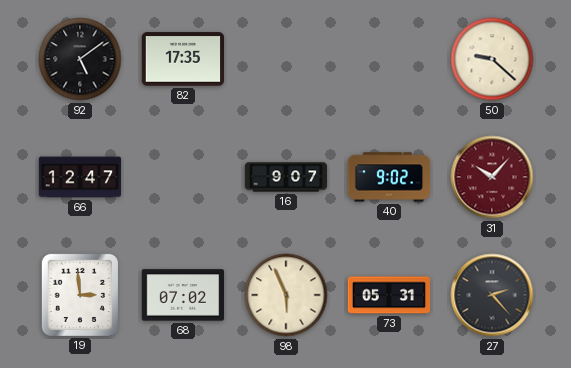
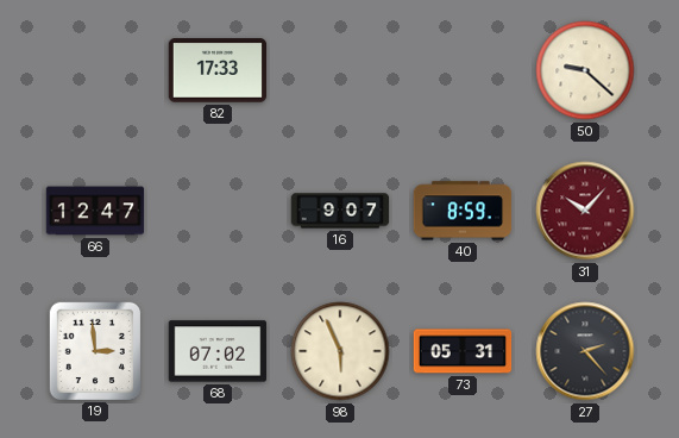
92: 5:09 -> none (80, 59)
82: 17:35 -> 17:33 (218, 70)
40: 9:02 -> 8:59 (463, 211)
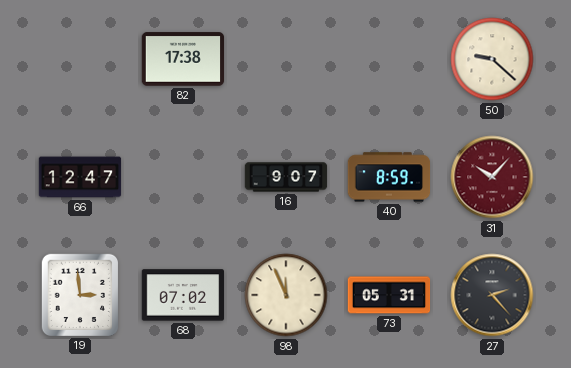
82: 17:33 -> 17:38 (183, 59)
98: 5:56 -> 11:56 (286, 295)
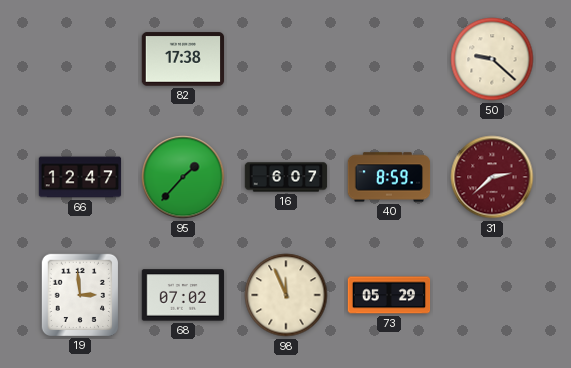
95: none -> 1:37 (183, 177)
16: 9:07 -> 6:07 (286, 177)
31: 10:07 -> 2:38 (492, 177)
73: 05:31 -> 05:29 (389, 295)
27: 2:23 -> none (492, 295)
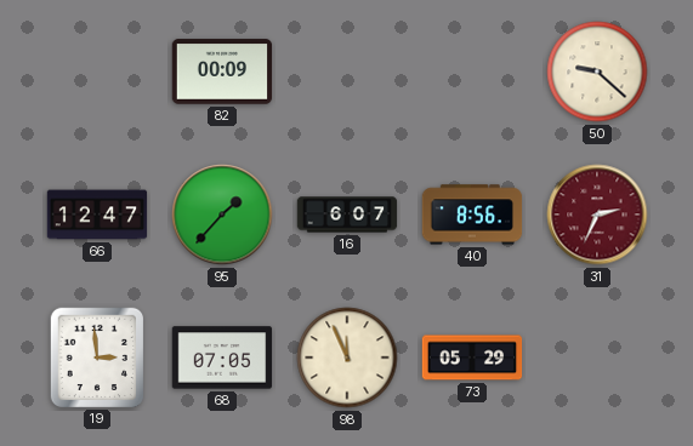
82: 17:38 -> 00:09 (222, 72)
40: 8:59 -> 8:56 (472, 215)
31: 2:38 -> 2:34 (597, 215)
68: 07:02 -> 07:05 (222, 358)
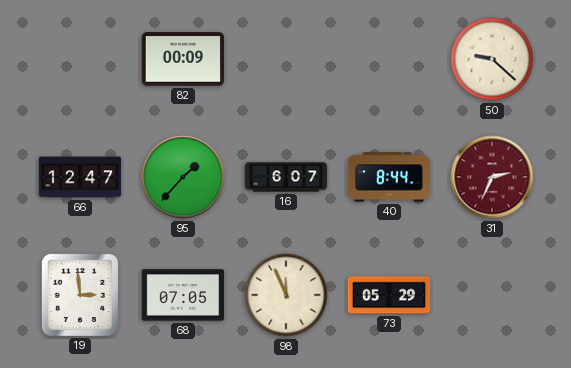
40: 8:56 -> 8:44 (389, 177)
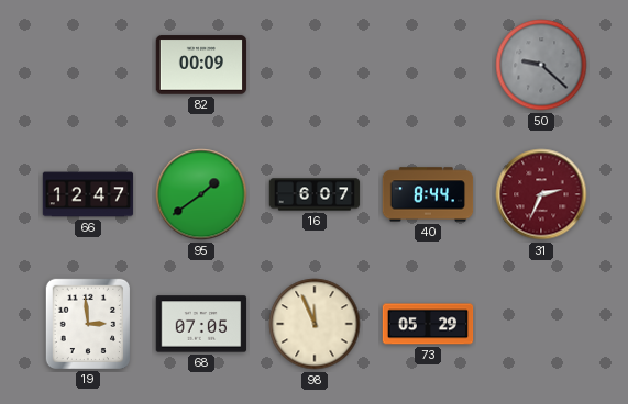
50 dial: cream -> grey (541, 65)
95: 1:37 -> 1:39 (201, 194)
